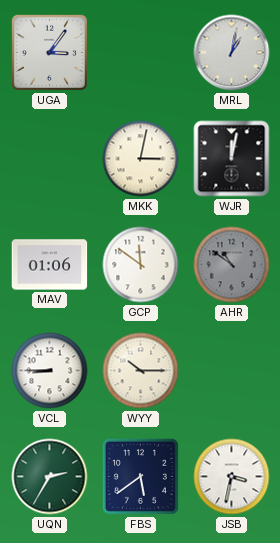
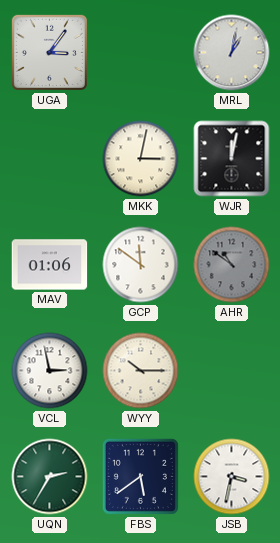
VCL: 8:45 -> 2:58 (50, 371)
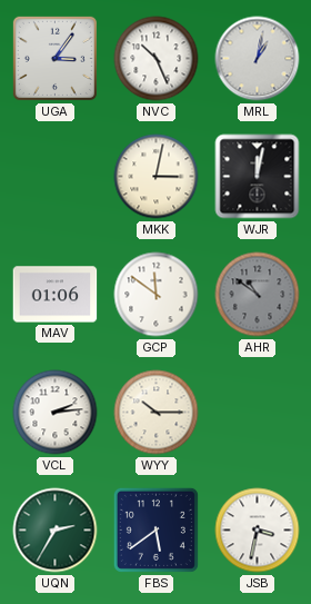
NVC: none -> 10:26 (157, 59)
VCL: 2:58 -> 2:14 (56, 413)
